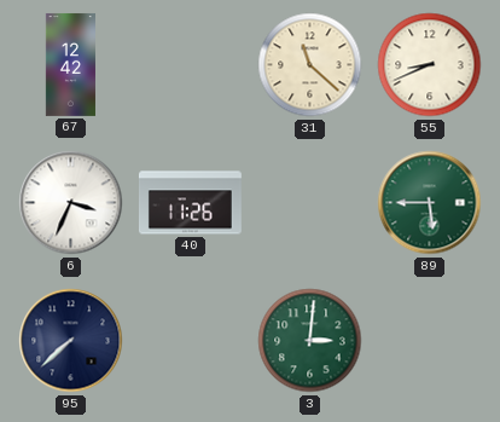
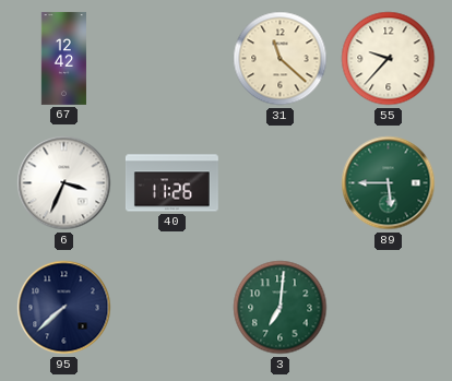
55: 8:41 -> 9:37 (389, 59)
3: 3:01 -> 7:01 (281, 308)
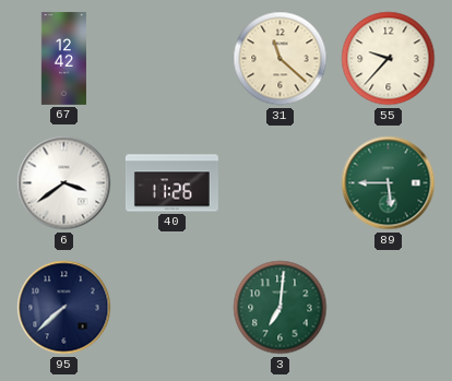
6: 3:34 -> 3:39 (64, 183)
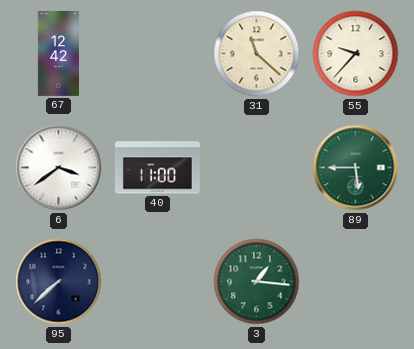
40: 11:26 -> 11:00 (157, 168)
3: 7:01 -> 1:16 (257, 282)
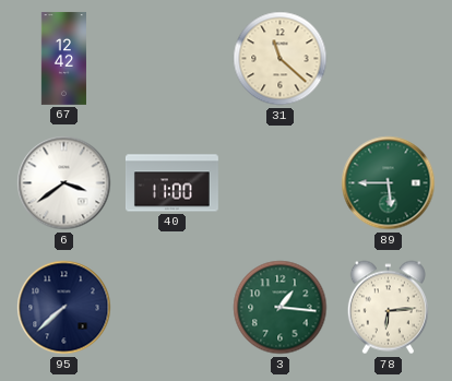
55: 9:37 -> none (356, 54)
78: none -> 6:14 (388, 308)
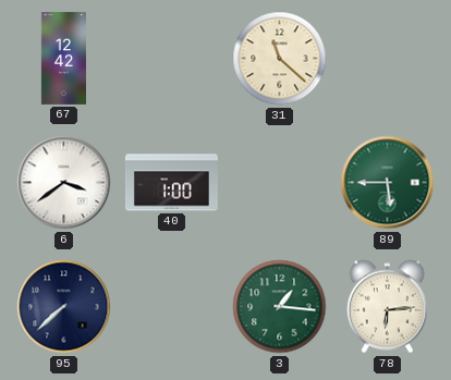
40: 11:00 -> 1:00 (171, 183)
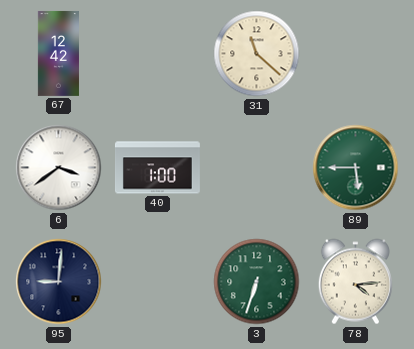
95: 7:38 -> 9:01 (59, 282)
3: 1:16 -> 6:33 (257, 282)
78: 6:14 -> 4:14 (355, 282)
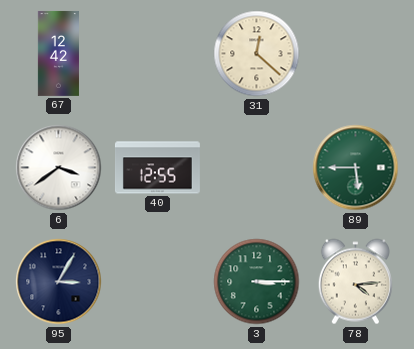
31: 11:22 -> 12:22 (257, 54)
40: 1:00 -> 12:55 (157, 168)
95: 9:01 -> 3:05 (59, 282)
3: 6:33 -> 3:15 (257, 282)
